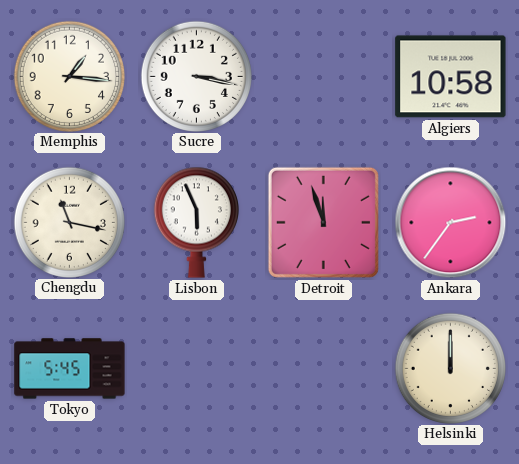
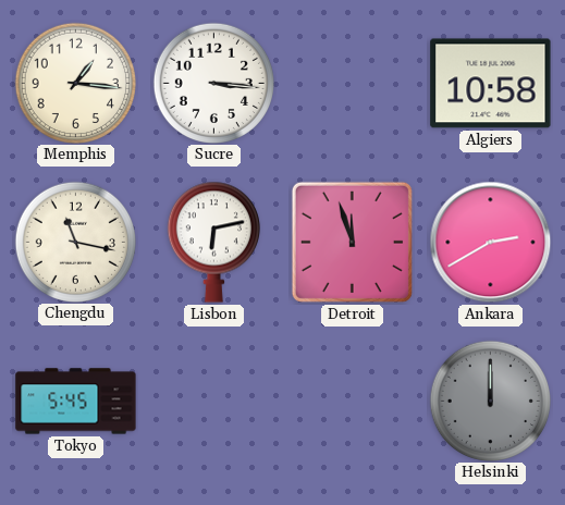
Sucre: 3:17 -> 3:16 (213, 83)
Lisbon: 5:56 -> 6:13 (213, 242)
Ankara: 2:36 -> 2:40 (491, 243)
Helsinki dial: cream -> grey (490, 401)
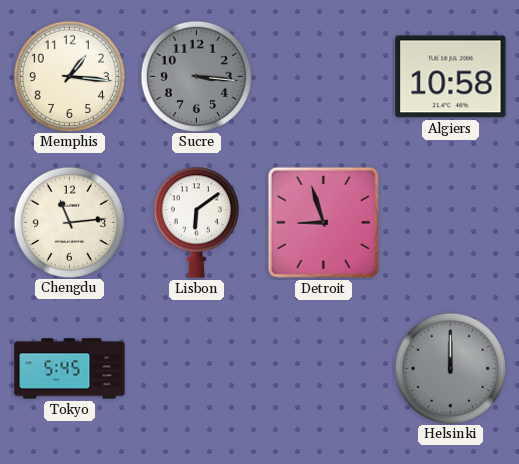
Sucre dial: white -> grey (196, 76)
Chengdu: 11:17 -> 11:14 (69, 222)
Lisbon: 6:13 -> 6:09 (196, 222)
Detroit: 11:57 -> 8:57 (323, 222)
Ankara: 2:40 -> none (491, 243)
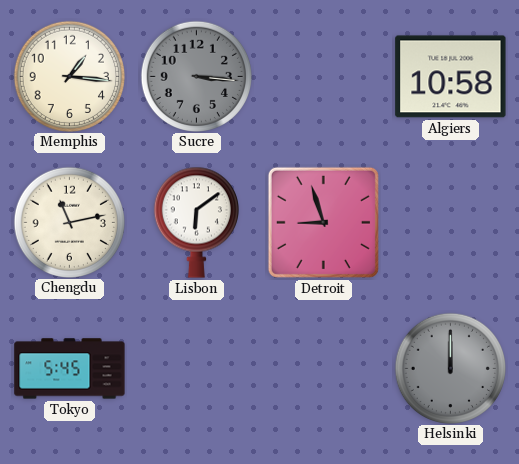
Chengdu: 11:14 -> 11:13 (69, 222)
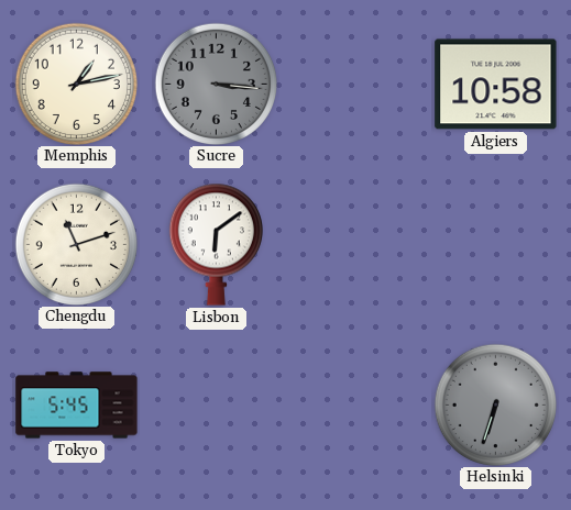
Memphis: 1:16 -> 1:13 (76, 84)
Chengdu: 11:13 -> 11:12 (76, 244)
Detroit: 8:57 -> none (323, 222)
Helsinki: 12:00 -> 6:33 (495, 404)
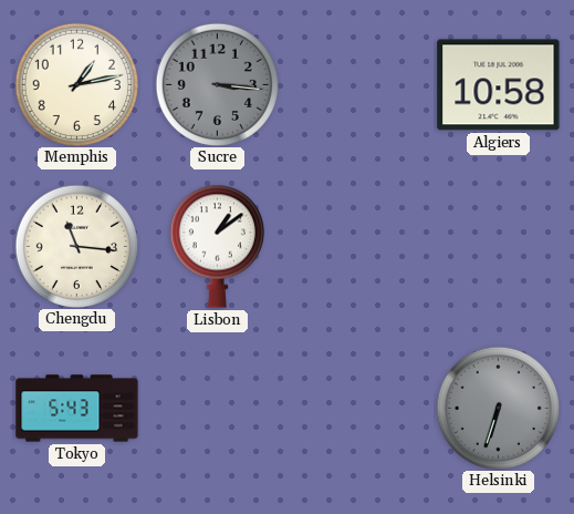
Chengdu: 11:12 -> 11:16 (76, 246)
Lisbon: 6:09 -> 1:09 (217, 246)
Tokyo: 5:45 -> 5:43 (77, 409)
